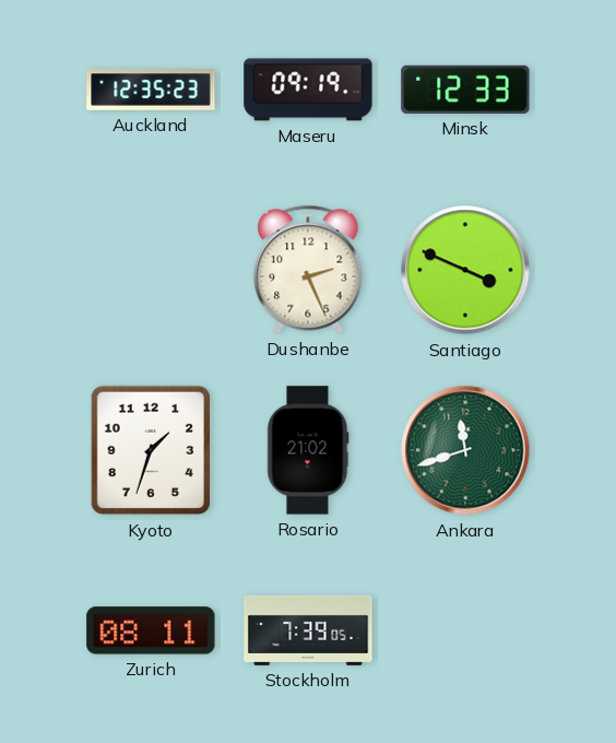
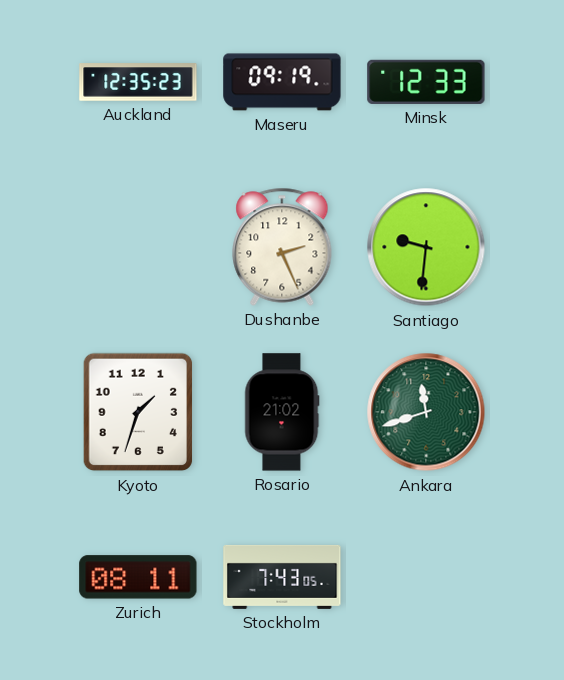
Santiago: 3:49 -> 9:31 (426, 247)
Stockholm: 7:39 -> 7:43 (282, 577)
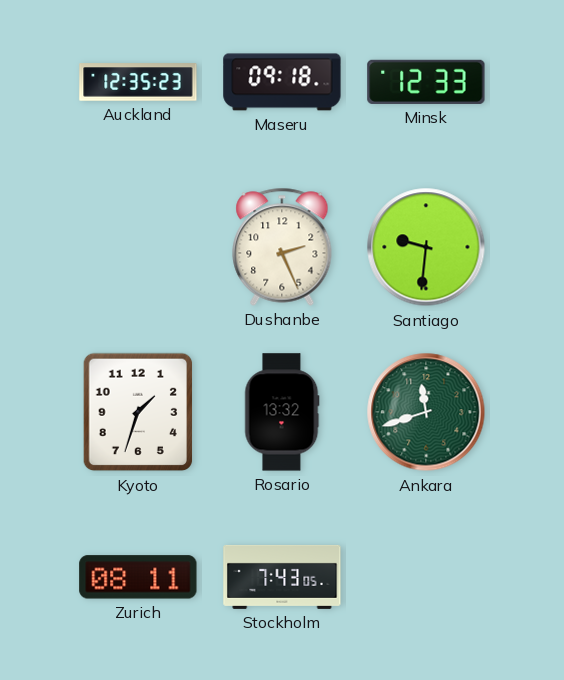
Maseru: 09:19 -> 09:18 (282, 82)
Rosario: 21:02 -> 13:32 (282, 412)
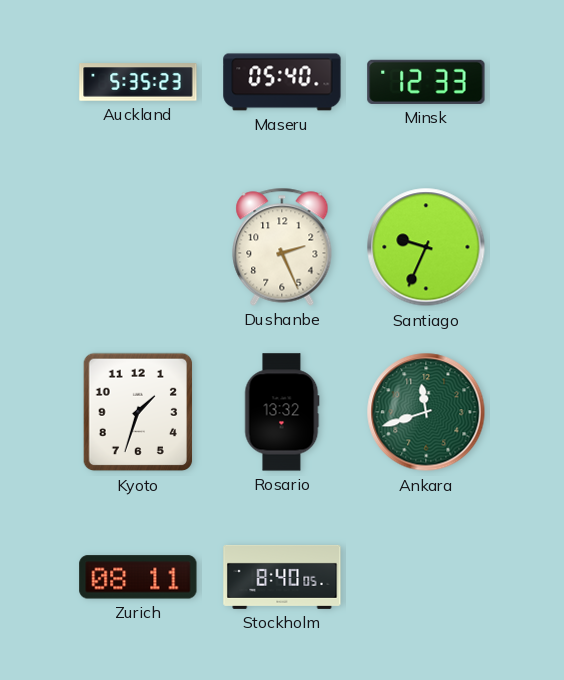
Auckland: 12:35 -> 5:35 (138, 82)
Maseru: 09:18 -> 05:40 (282, 82)
Santiago: 9:31 -> 9:34 (426, 247)
Stockholm: 7:43 -> 8:40 (282, 577)
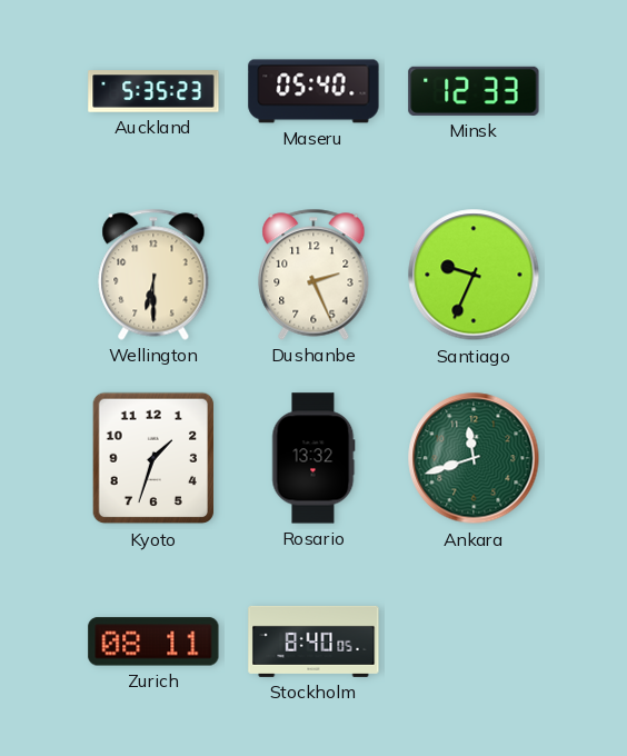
Wellington: none -> 6:30 (153, 275)
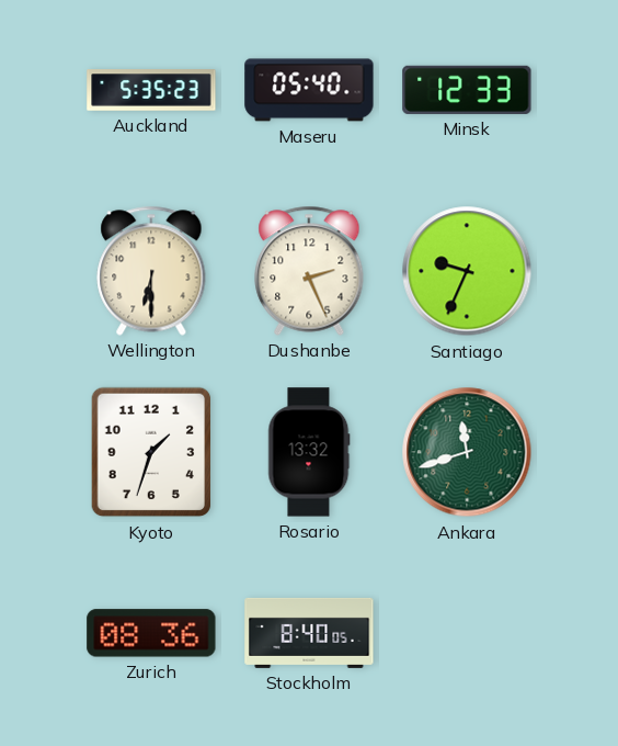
Zurich: 08:11 -> 08:36 (151, 633)
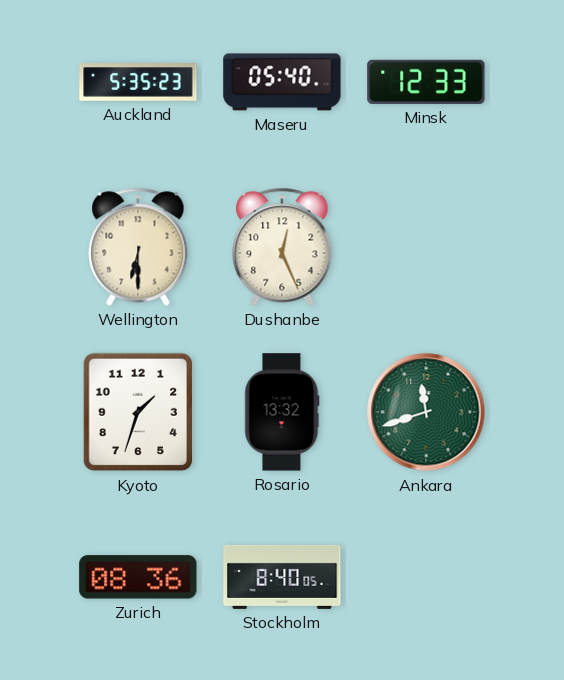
Dushanbe: 2:26 -> 12:26 (282, 247)
Santiago: 9:34 -> none (467, 271)
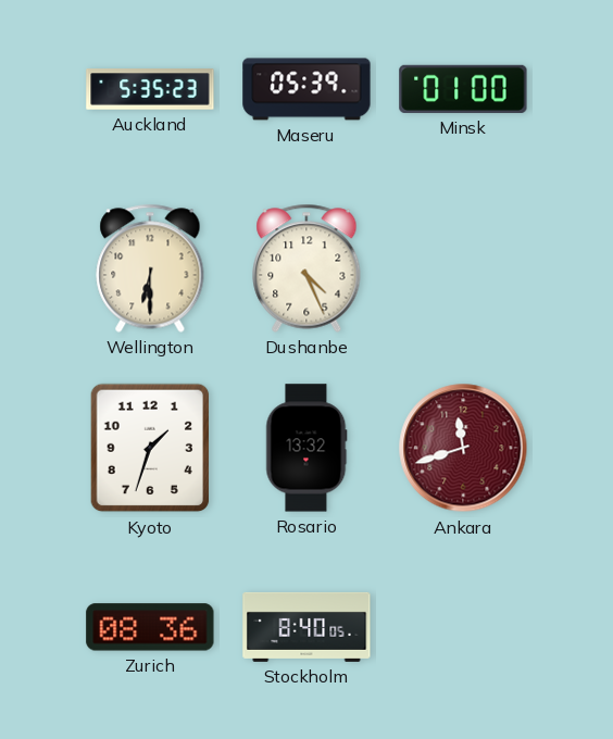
Maseru: 05:40 -> 05:39 (306, 89)
Minsk: 12:33 -> 01:00 (463, 89)
Dushanbe: 12:26 -> 4:26 (306, 268)
Ankara dial: green -> burgundy (463, 448)
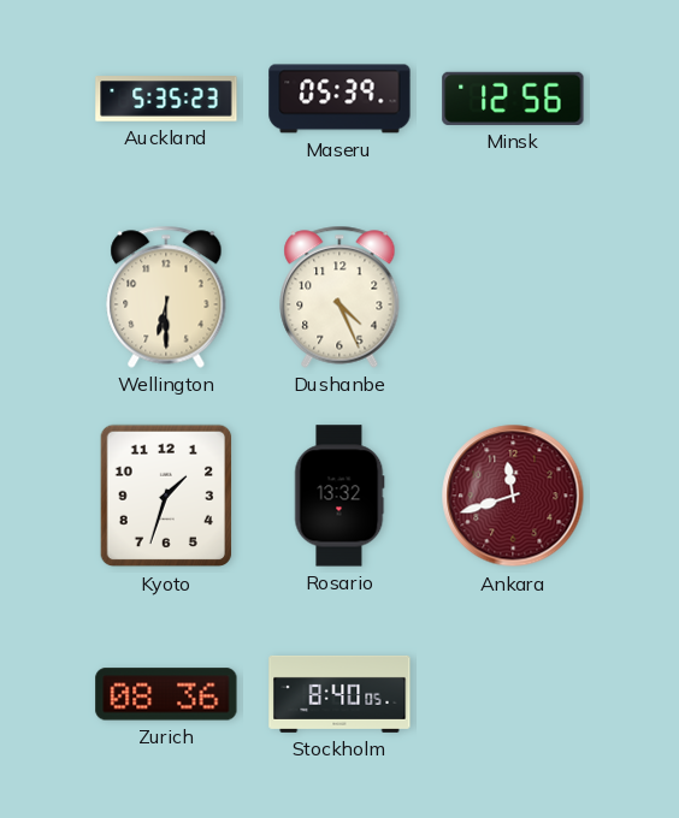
Minsk: 01:00 -> 12:56 (513, 99)
